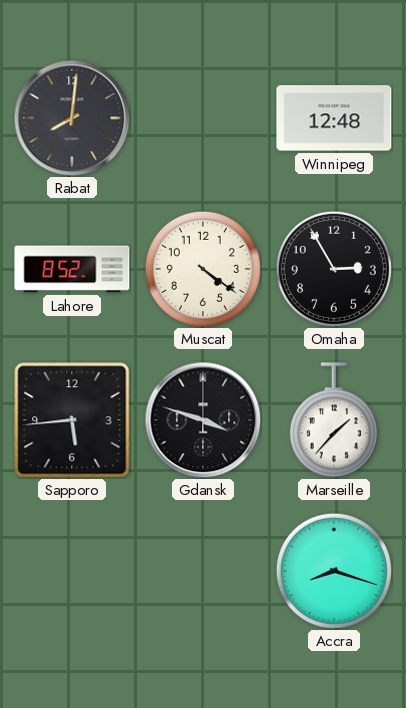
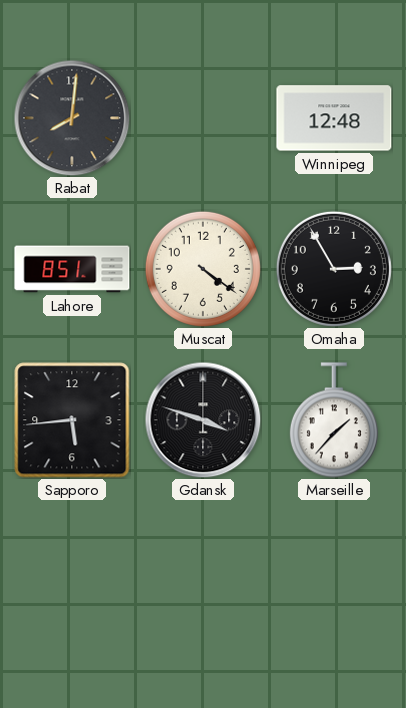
Lahore: 8:52 -> 8:51 (72, 269)
Accra: 8:18 -> none (334, 571)
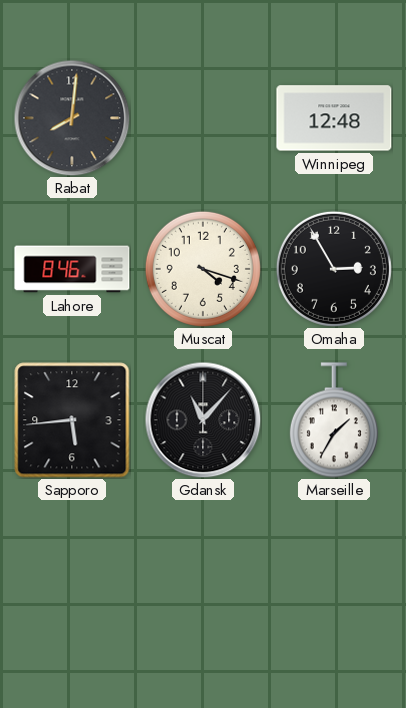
Lahore: 8:51 -> 8:46 (72, 269)
Muscat: 4:21 -> 4:18 (203, 269)
Gdansk: 3:48 -> 11:07 (203, 420)
Marseille: 1:37 -> 1:35 (334, 420)
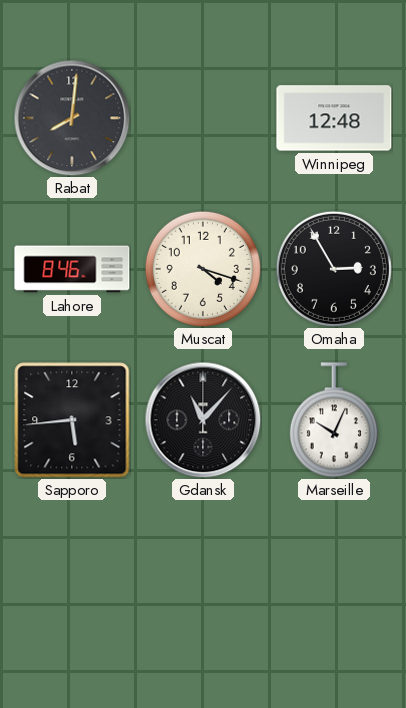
Marseille: 1:35 -> 10:04 (334, 420)
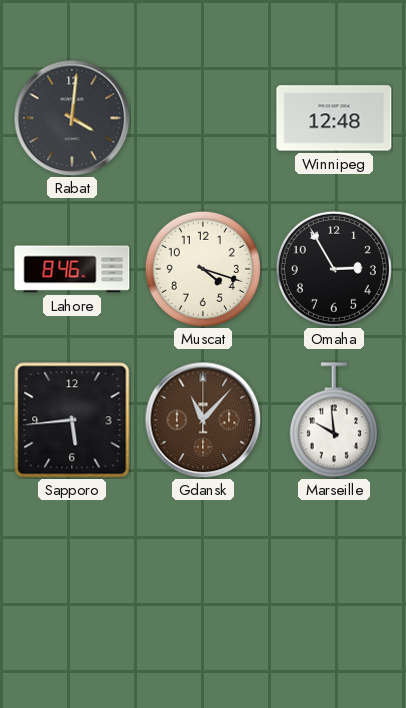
Rabat: 8:01 -> 4:01 (72, 118)
Gdansk dial: black -> brown (203, 420)
Marseille: 10:04 -> 9:59 (334, 420)
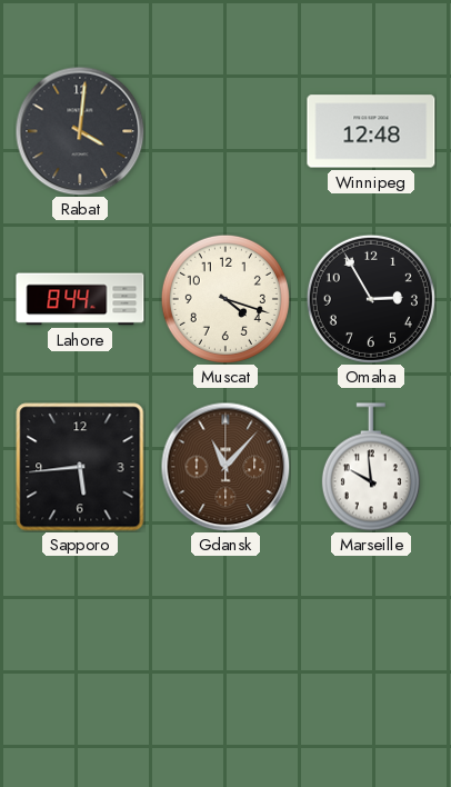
Lahore: 8:46 -> 8:44 (80, 299)
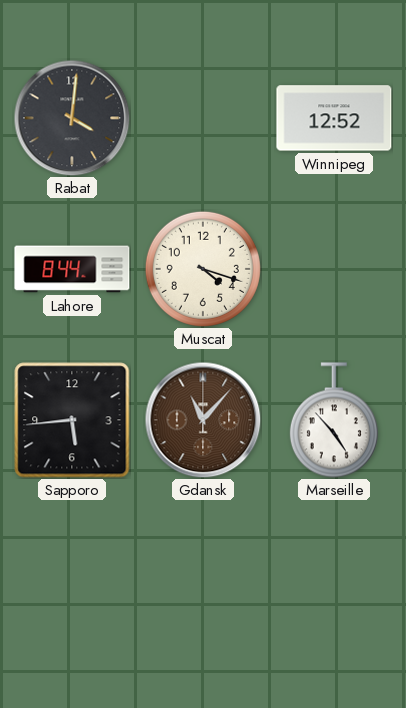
Winnipeg: 12:48 -> 12:52 (334, 118)
Omaha: 2:55 -> none (371, 299)
Marseille: 9:59 -> 4:53 (334, 420)
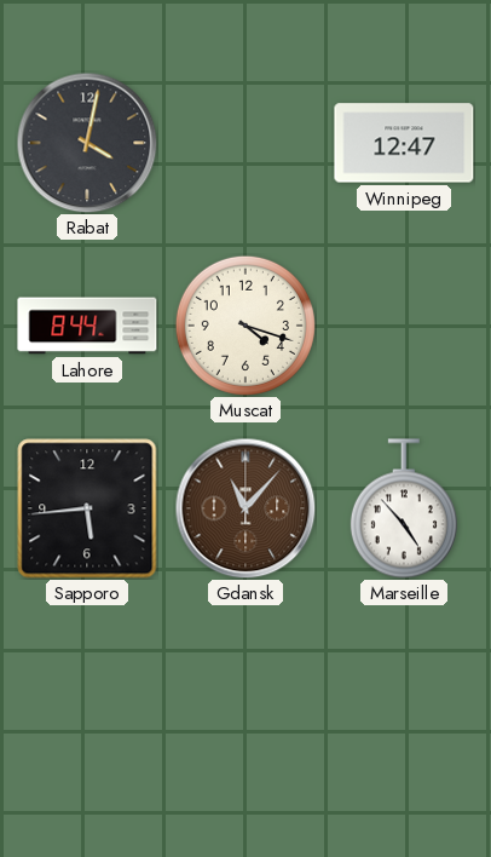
Rabat: 4:01 -> 4:02 (87, 143)
Winnipeg: 12:52 -> 12:47 (404, 143)
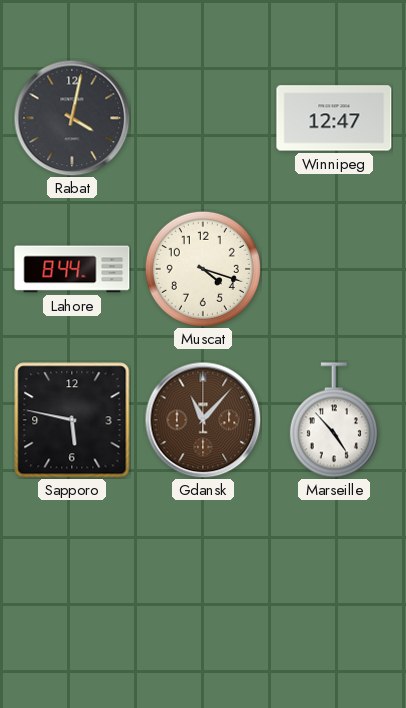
Sapporo: 5:44 -> 5:47 (72, 420)
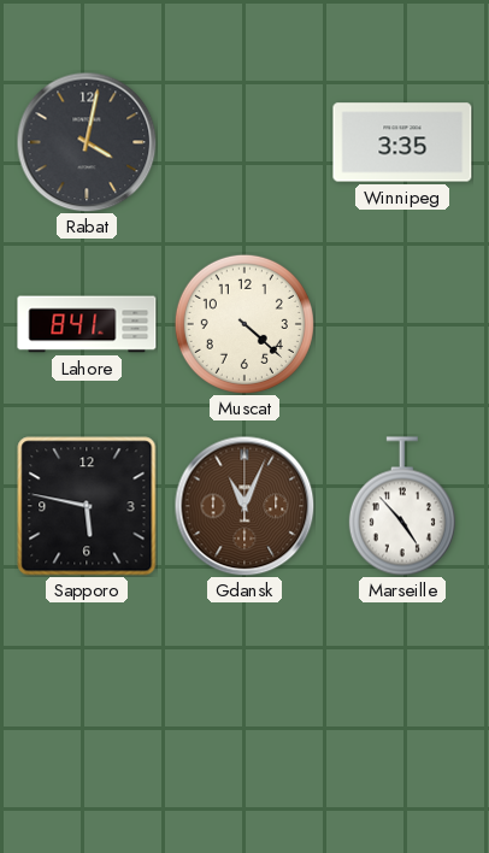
Winnipeg: 12:47 -> 3:35 (402, 142)
Lahore: 8:44 -> 8:41 (87, 324)
Muscat: 4:18 -> 4:22 (244, 324)
Gdansk: 11:07 -> 11:04 (244, 506)
